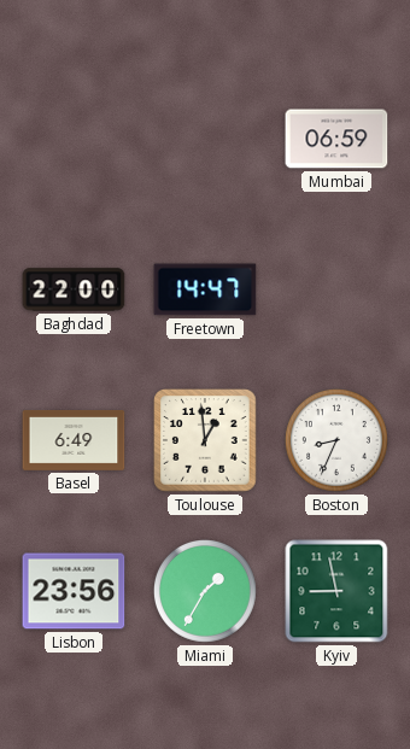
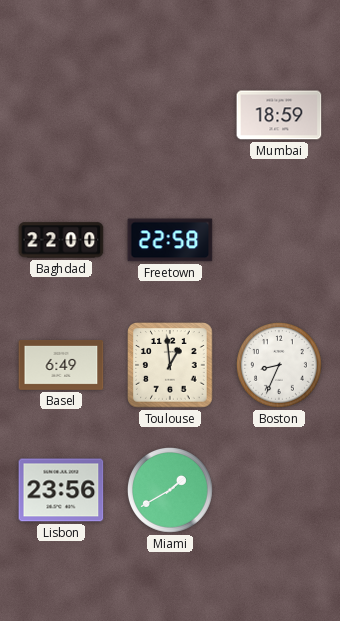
Mumbai: 06:59 -> 18:59 (279, 115)
Freetown: 14:47 -> 22:58 (170, 240)
Miami: 1:35 -> 1:40 (170, 490)
Kyiv: 8:58 -> none (336, 591)
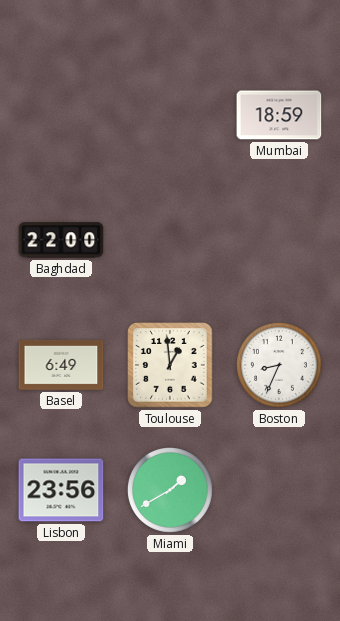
Freetown: 22:58 -> none (170, 240)
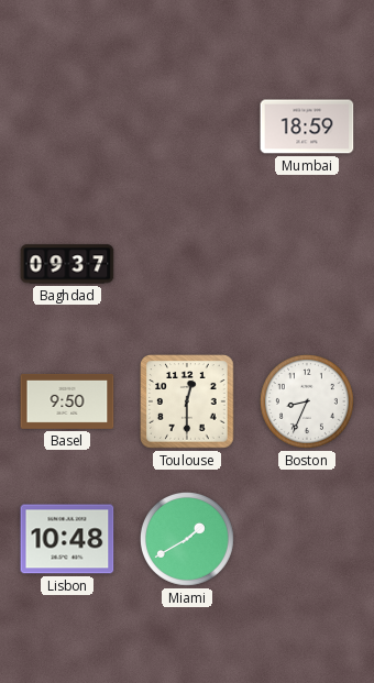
Baghdad: 22:00 -> 09:37 (67, 264)
Basel: 6:49 -> 9:50 (67, 401)
Toulouse: 12:59 -> 12:30 (187, 401)
Lisbon: 23:56 -> 10:48 (67, 539)
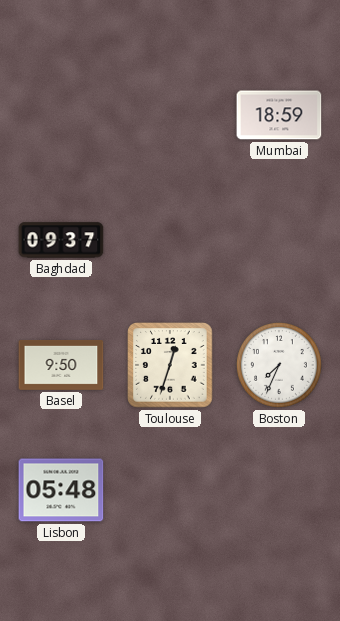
Toulouse: 12:30 -> 12:33 (170, 365)
Boston: 8:34 -> 7:34 (279, 365)
Lisbon: 10:48 -> 05:48 (61, 490)
Miami: 1:40 -> none (187, 539)
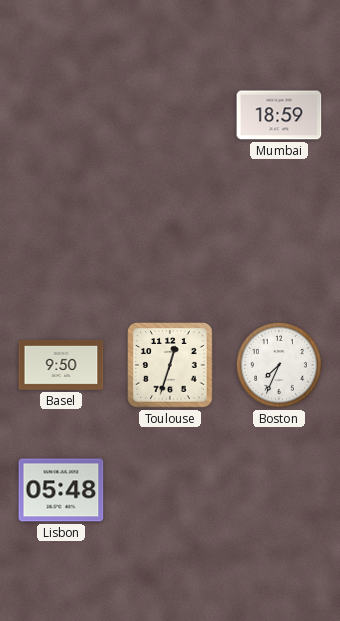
Baghdad: 09:37 -> none (61, 240)
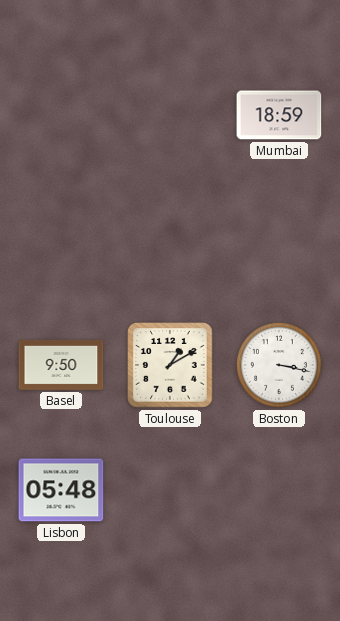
Toulouse: 12:33 -> 1:10 (170, 365)
Boston: 7:34 -> 3:17 (279, 365)
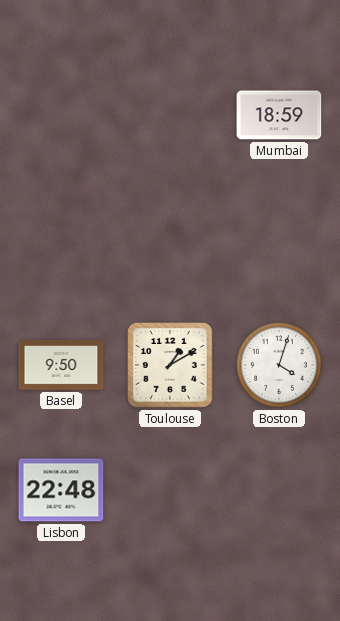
Boston: 3:17 -> 4:03 (279, 365)
Lisbon: 05:48 -> 22:48 (61, 490)
